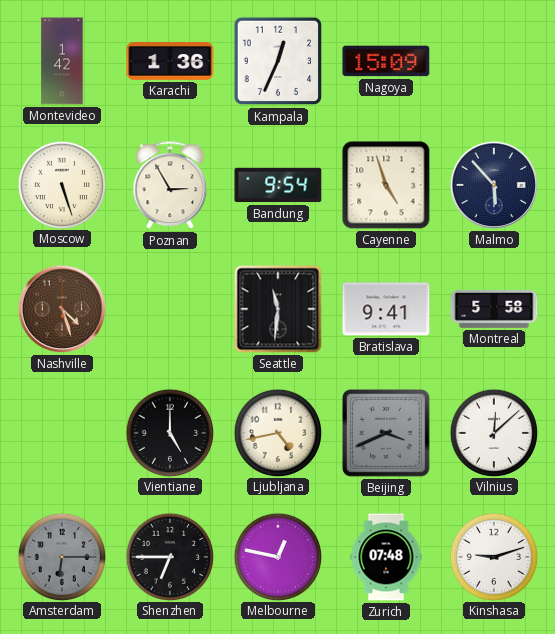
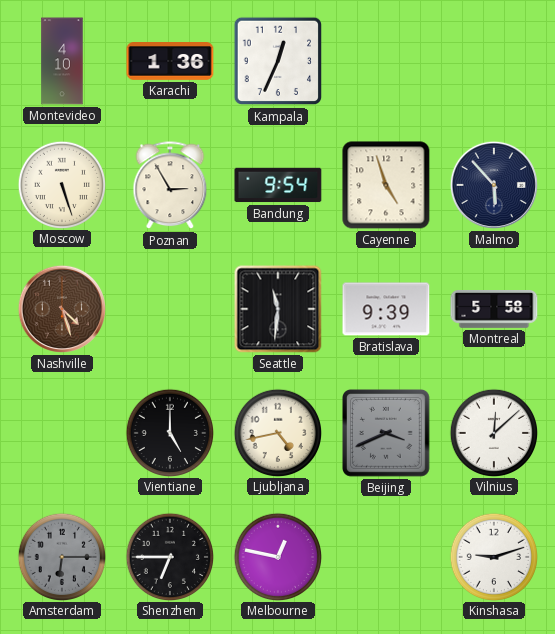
Montevideo: 1:42 -> 4:10 (62, 61)
Nagoya: 15:09 -> none (386, 61)
Bratislava: 9:41 -> 9:39 (386, 309)
Zurich: 07:48 -> none (386, 557)
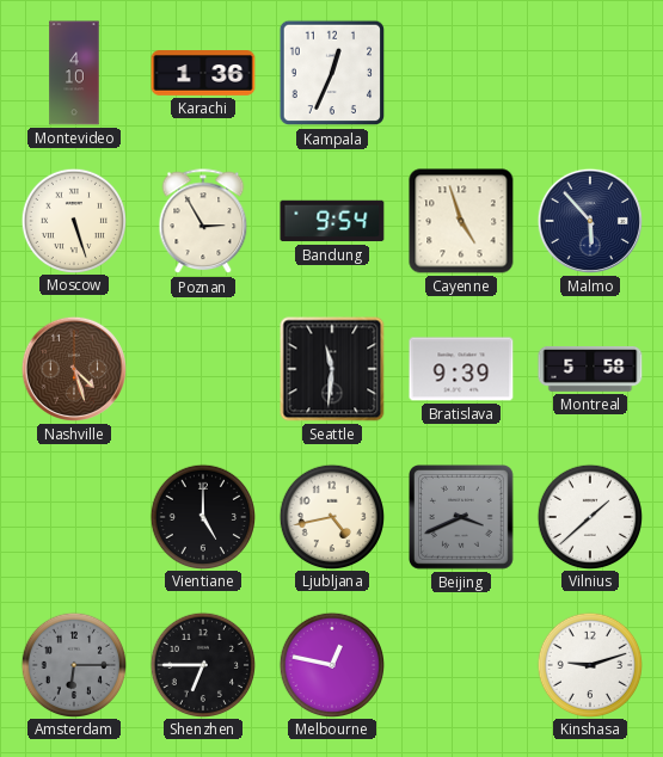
Vilnius: 12:08 -> 1:38 (589, 516)
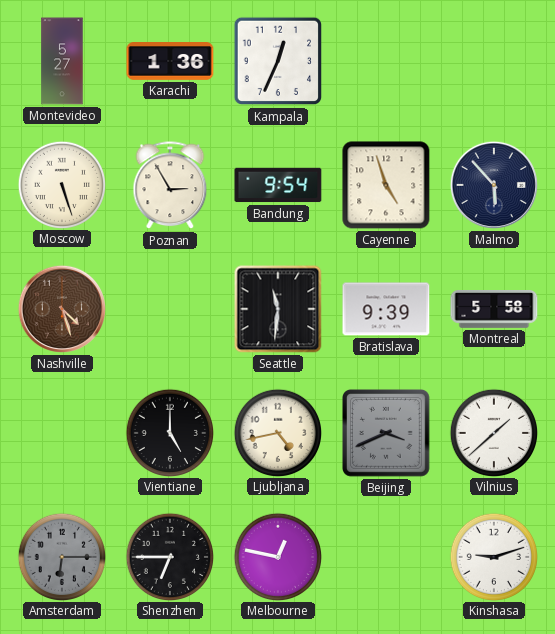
Montevideo: 4:10 -> 5:27 (62, 61)
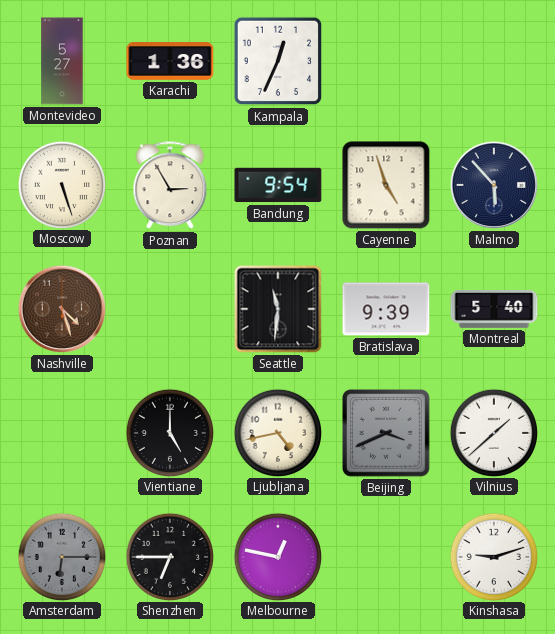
Montreal: 5:58 -> 5:40 (494, 310)
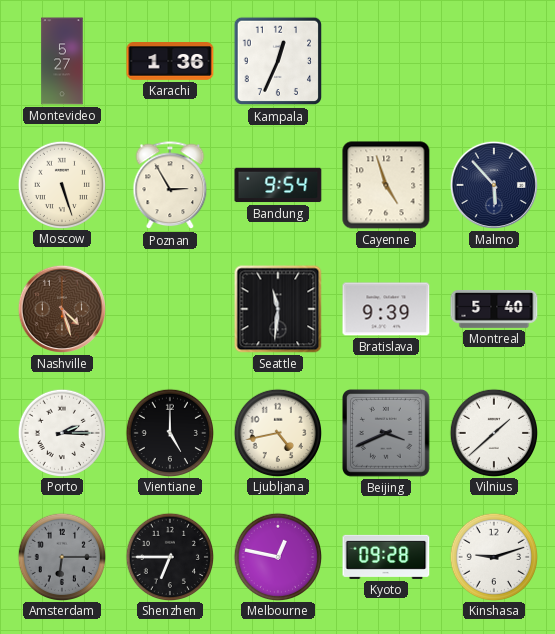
Porto: none -> 2:15 (61, 432)
Kyoto: none -> 09:28 (386, 557)
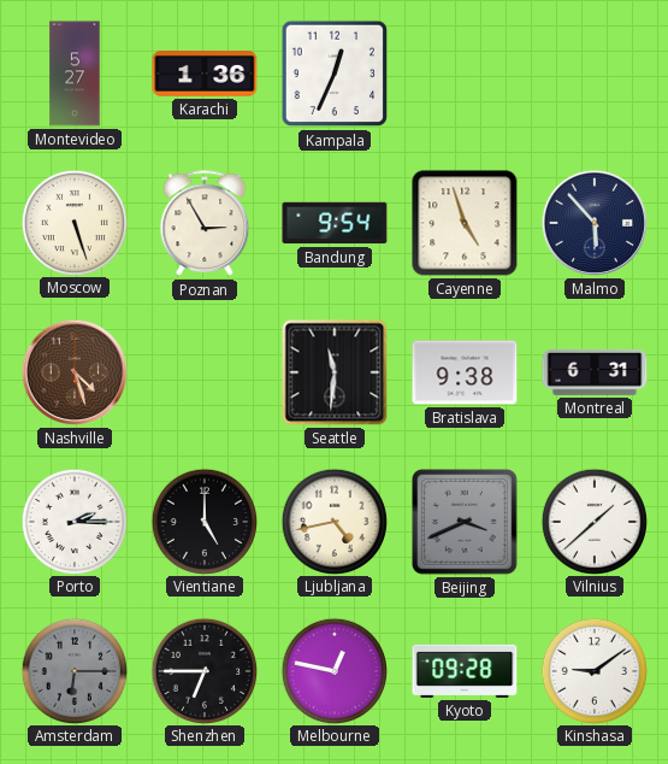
Bratislava: 9:39 -> 9:38 (465, 372)
Montreal: 5:40 -> 6:31 (595, 374)
Kinshasa: 9:12 -> 9:09 (593, 670)
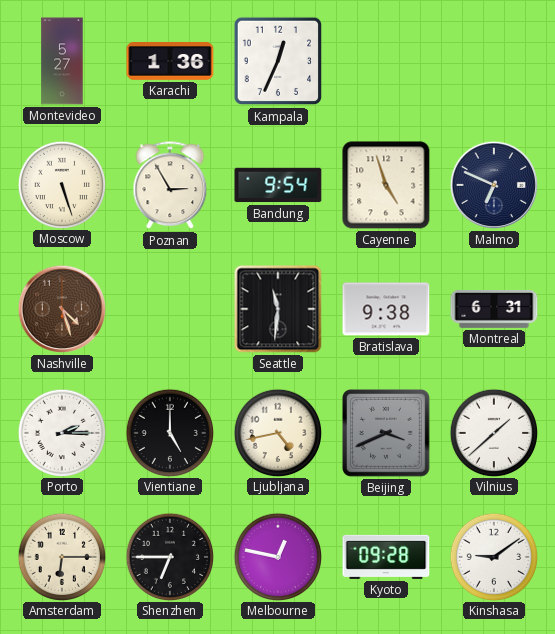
Malmo: 5:53 -> 6:49 (494, 185)
Amsterdam dial: grey -> cream (61, 556)
